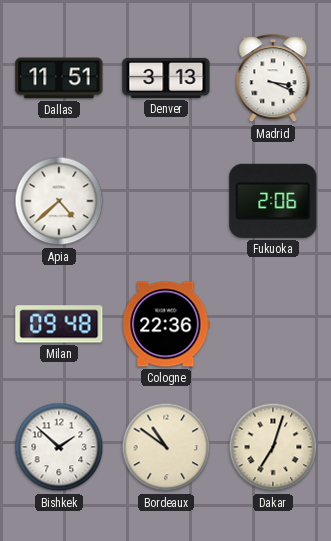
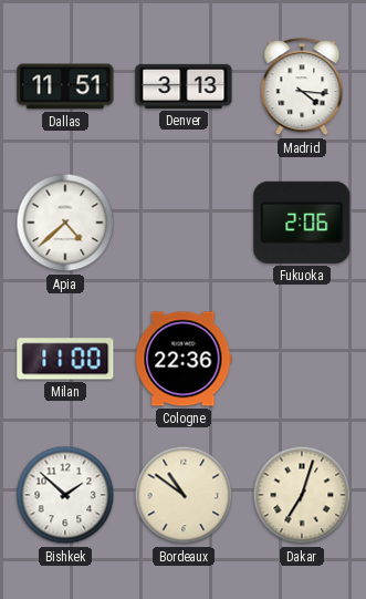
Madrid: 3:19 -> 4:16 (302, 87)
Milan: 09:48 -> 11:00 (65, 359)
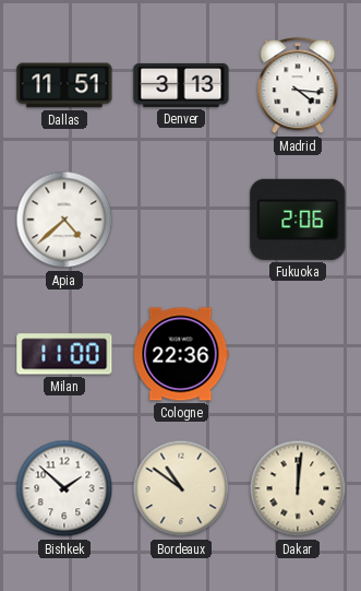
Dakar: 7:03 -> 12:01 (298, 488)
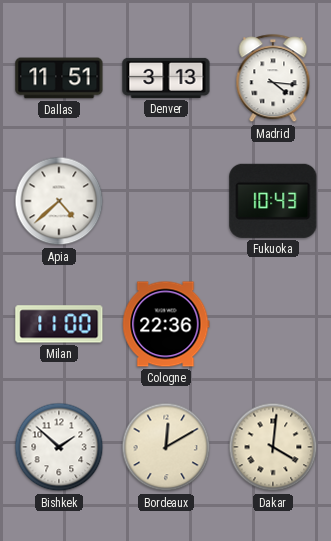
Fukuoka: 2:06 -> 10:43 (273, 201)
Bordeaux: 10:51 -> 12:10 (166, 447)
Dakar: 12:01 -> 4:01 (273, 447)
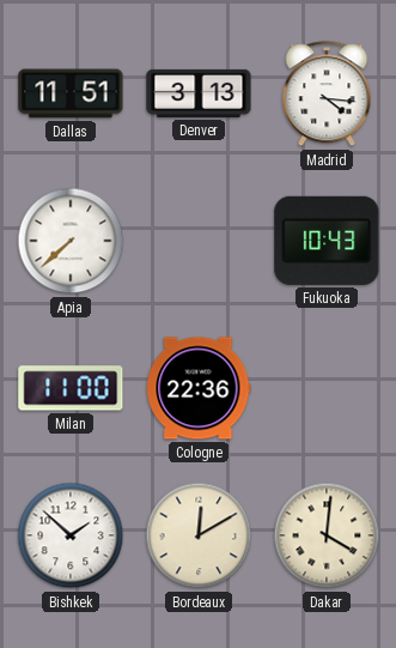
Apia: 4:38 -> 7:38 (71, 241)
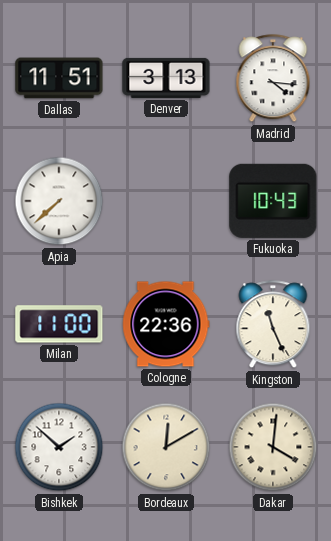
Kingston: none -> 11:26 (273, 325)
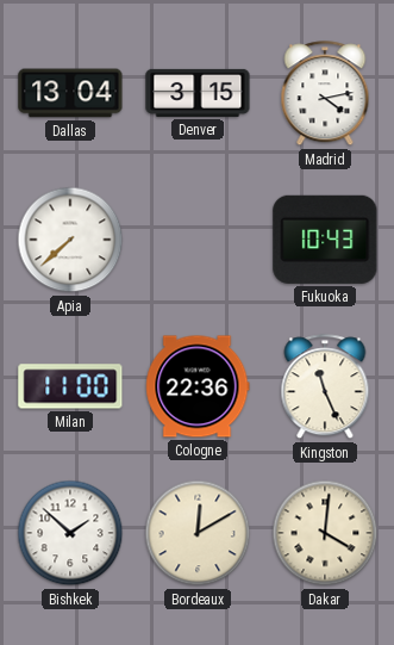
Dallas: 11:51 -> 13:04 (70, 93)
Denver: 3:13 -> 3:15 (198, 93)
Madrid: 4:16 -> 4:13 (325, 94)
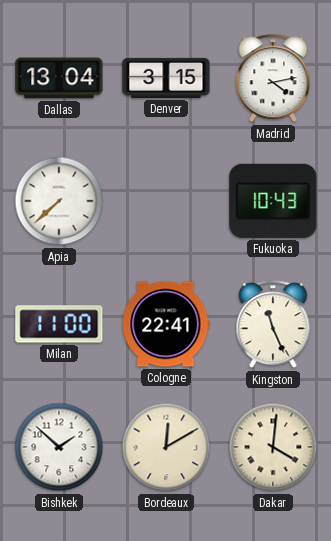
Cologne: 22:36 -> 22:41 (166, 324)
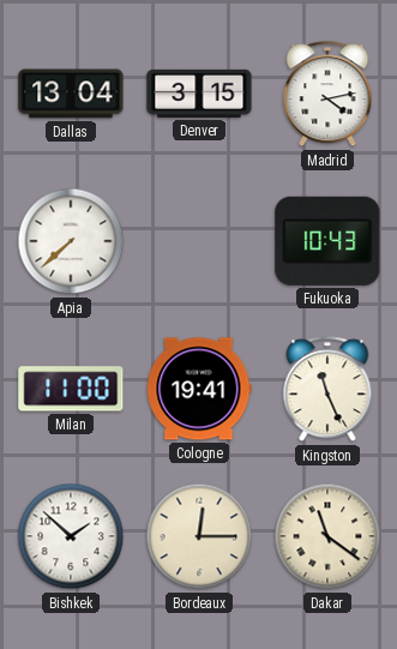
Cologne: 22:41 -> 19:41 (199, 389)
Bordeaux: 12:10 -> 12:15 (199, 536)
Dakar: 4:01 -> 11:21 (327, 536)
